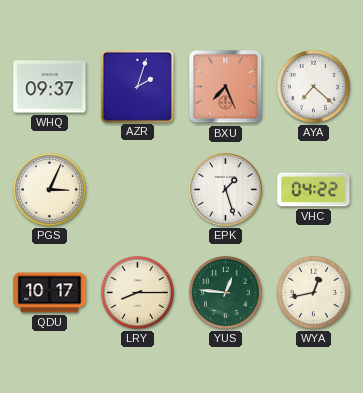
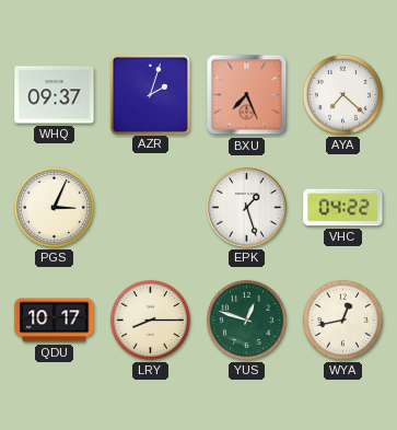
YUS: 12:46 -> 12:48 (246, 319)
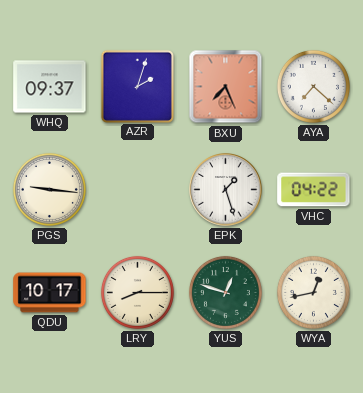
PGS: 3:04 -> 9:16 (49, 189)
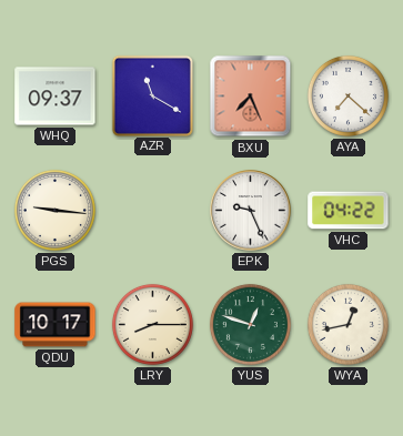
AZR: 2:03 -> 11:20 (152, 95)
EPK: 1:27 -> 9:26 (251, 211)
